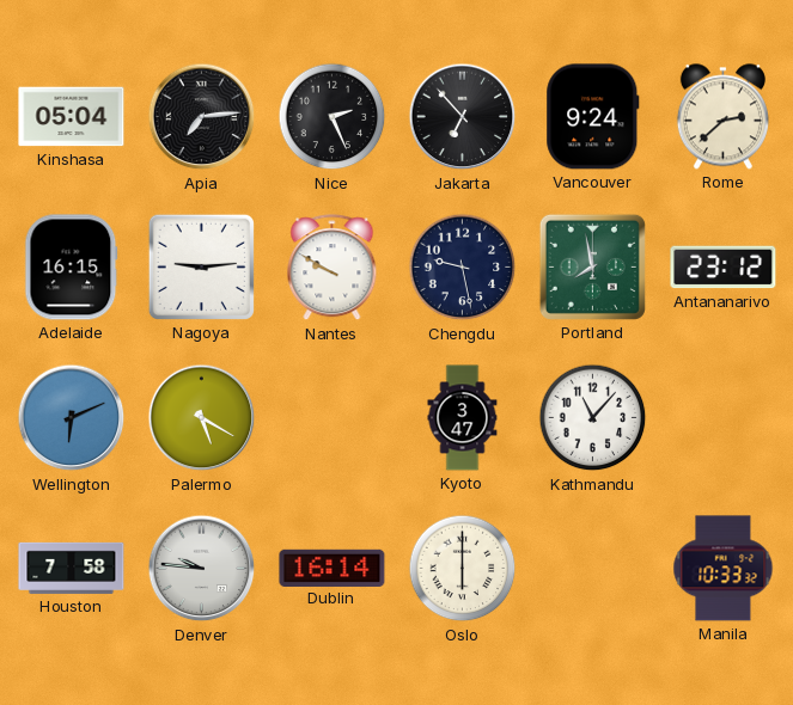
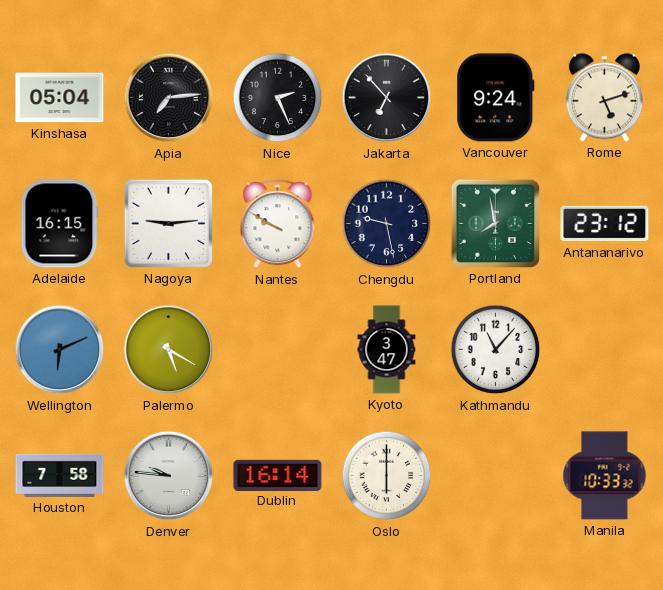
Rome: 2:38 -> 5:12 (604, 98)
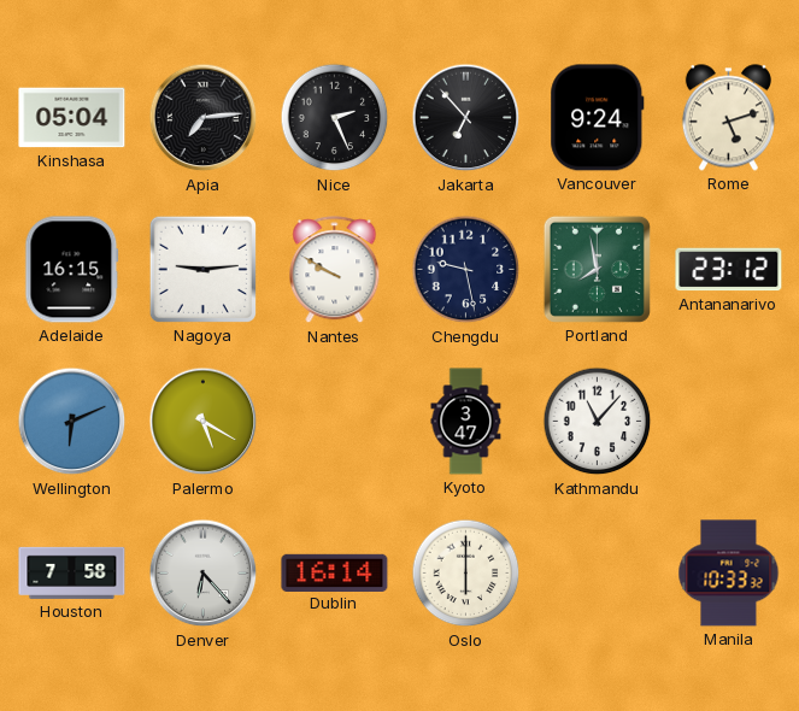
Denver: 9:46 -> 6:23 (204, 574)
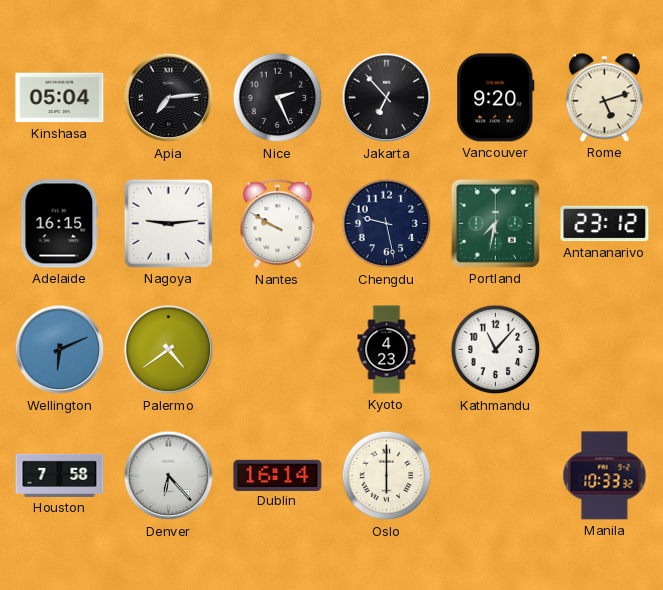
Vancouver: 9:24 -> 9:20 (496, 98)
Portland: 7:58 -> 7:32 (495, 223)
Palermo: 5:20 -> 4:39 (169, 350)
Kyoto: 3:47 -> 4:23 (387, 350)
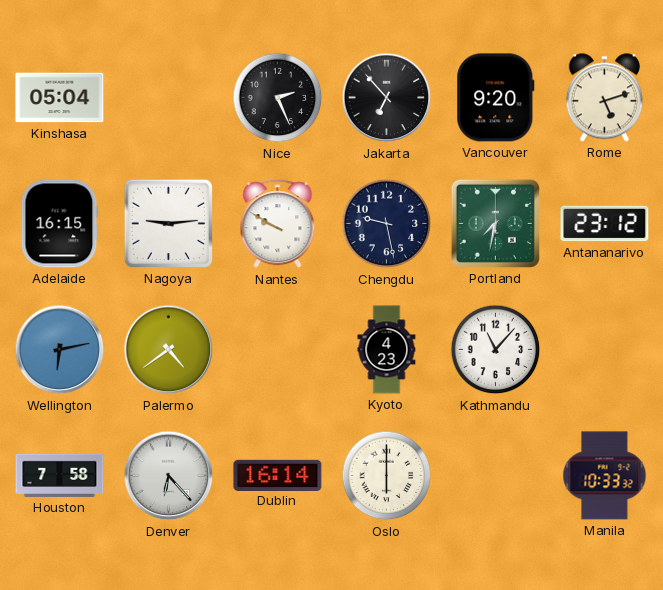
Apia: 7:14 -> none (169, 98)
Wellington: 6:11 -> 6:13 (60, 350)
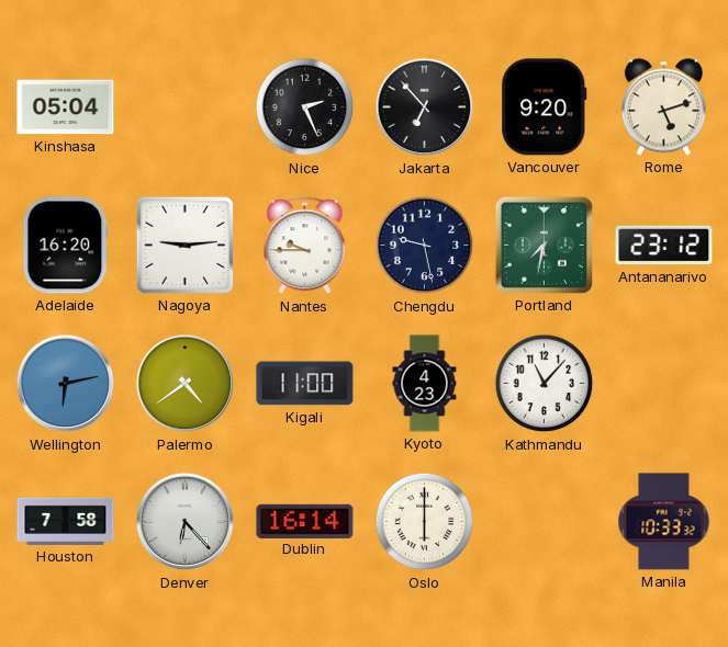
Adelaide: 16:15 -> 16:20 (66, 246)
Nantes: 9:50 -> 9:45 (305, 246)
Kigali: none -> 11:00 (305, 384)
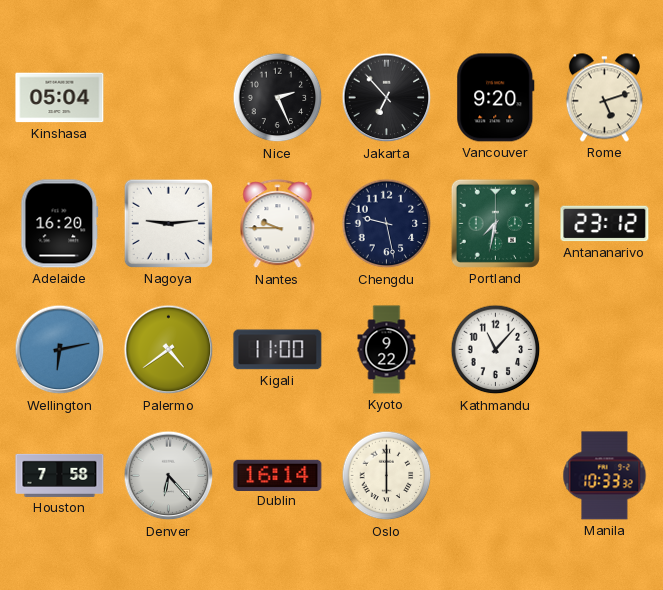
Kyoto: 4:23 -> 9:22 (387, 350)
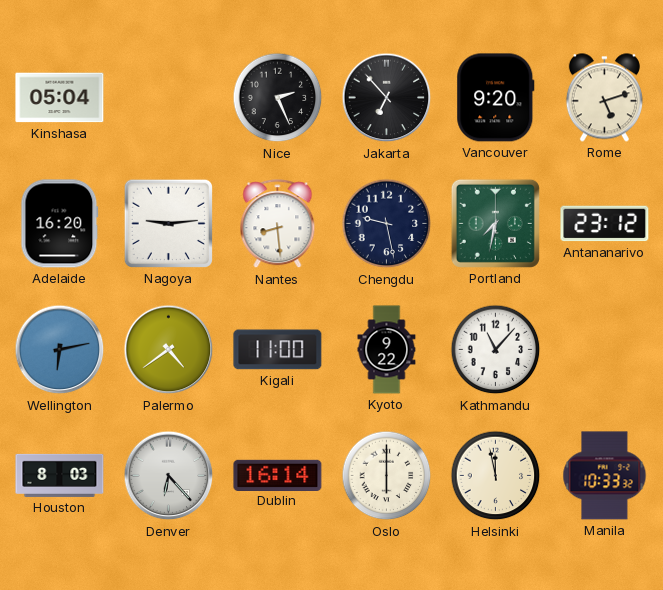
Nantes: 9:45 -> 8:29 (278, 224)
Houston: 7:58 -> 8:03 (60, 475)
Helsinki: none -> 11:58 (496, 476)
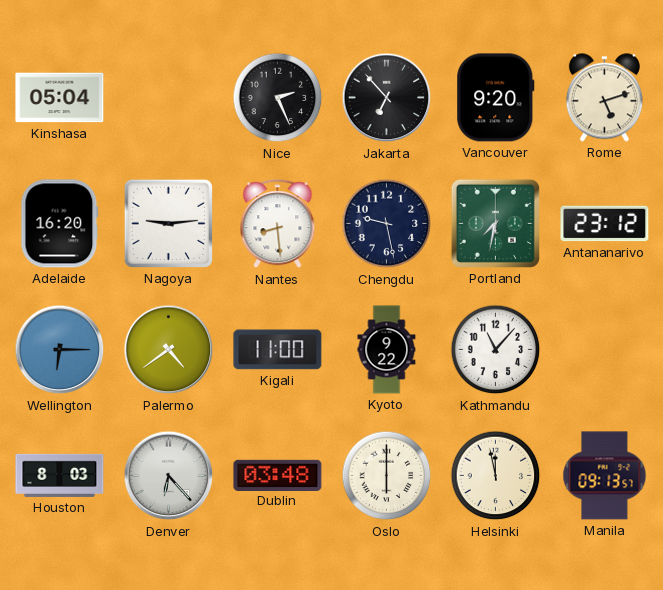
Wellington: 6:13 -> 6:15 (60, 350)
Dublin: 16:14 -> 03:48 (278, 475)
Manila: 10:33 -> 09:13 (605, 476)
